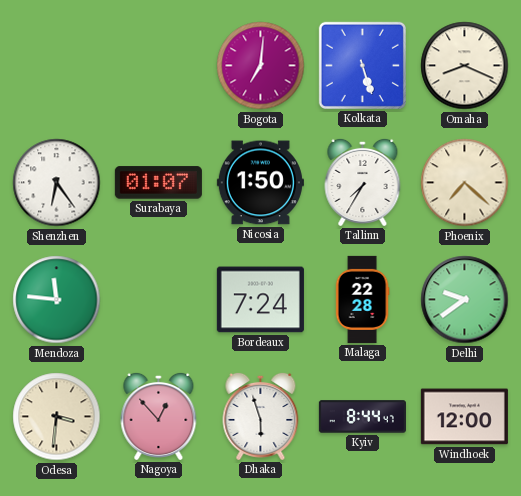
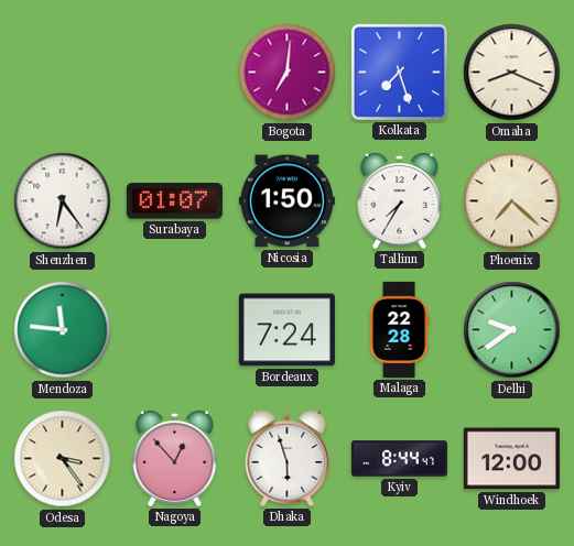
Kolkata: 5:27 -> 7:27 (399, 72)
Odesa: 3:31 -> 3:24 (63, 459)
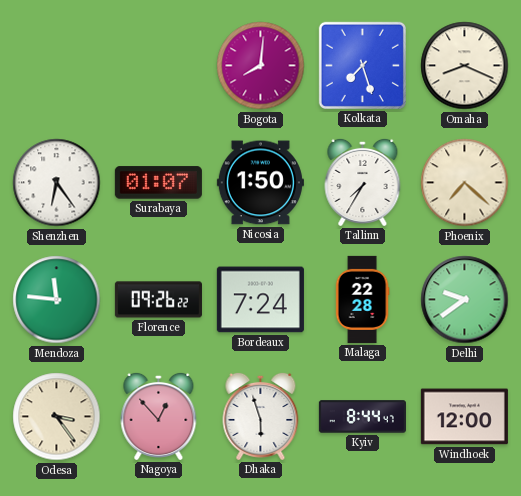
Bogota: 7:01 -> 8:01 (261, 66)
Florence: none -> 09:26 (158, 300)
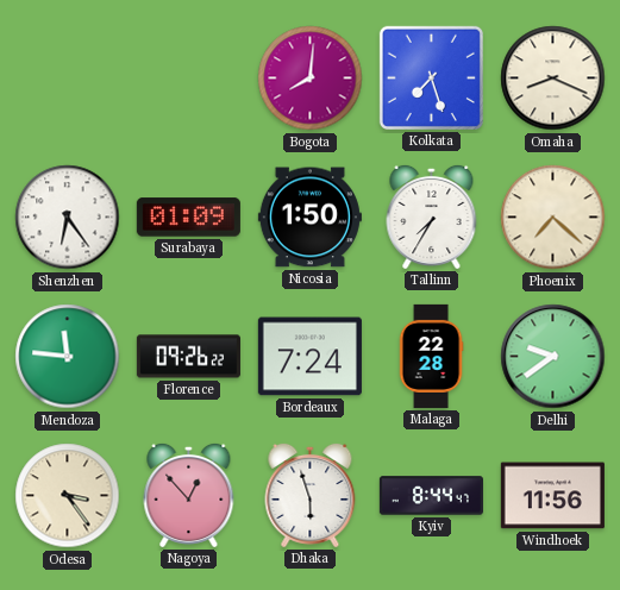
Surabaya: 01:07 -> 01:09 (188, 218)
Windhoek: 12:00 -> 11:56 (552, 496)
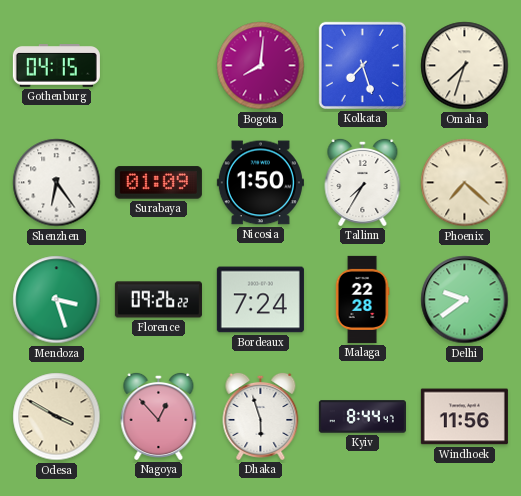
Gothenburg: none -> 04:15 (56, 66)
Omaha: 8:19 -> 7:33 (465, 66)
Mendoza: 11:46 -> 3:27 (57, 300)
Odesa: 3:24 -> 3:50 (57, 417)
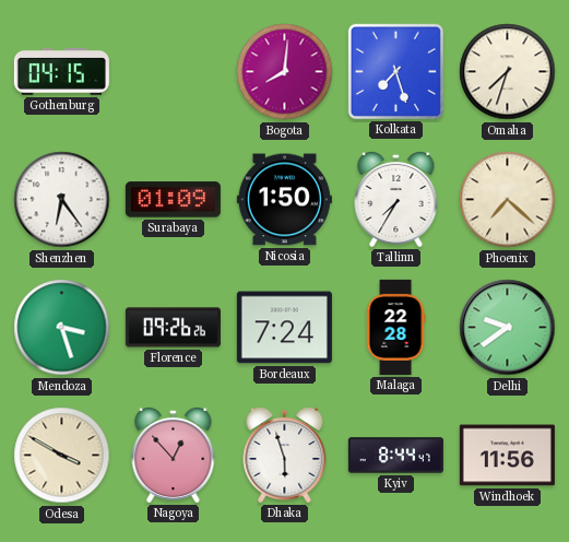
Florence: 09:26:22 -> 09:26:26 (173, 328)
